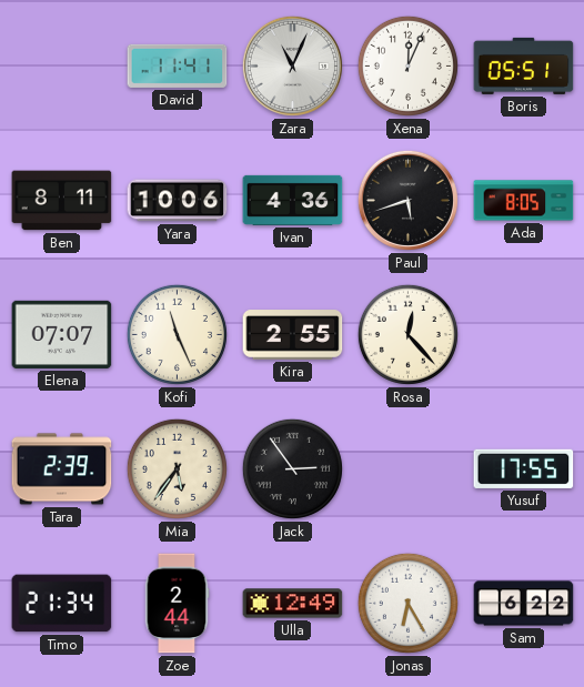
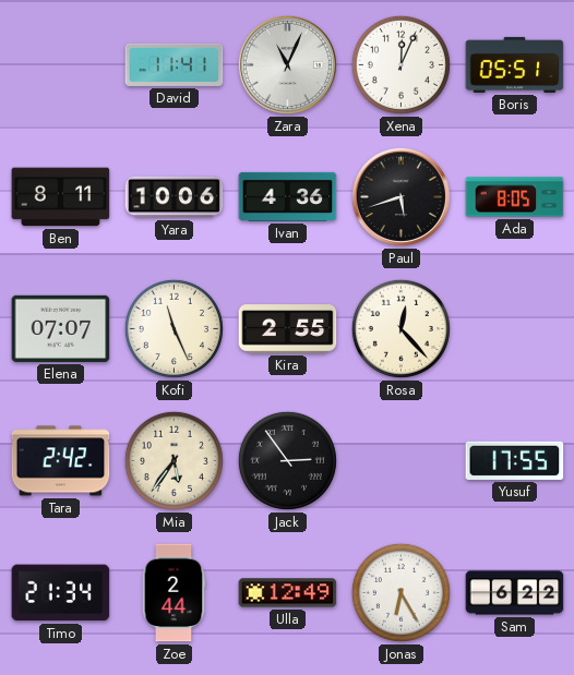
Tara: 2:39 -> 2:42 (61, 461)
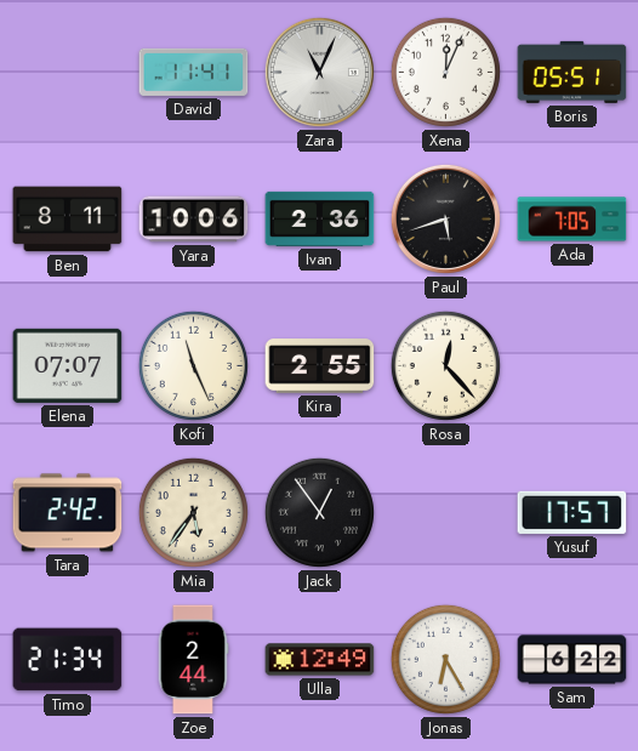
Ivan: 4:36 -> 2:36 (320, 218)
Ada: 8:05 -> 7:05 (573, 220)
Jack: 2:54 -> 12:54 (319, 512)
Yusuf: 17:55 -> 17:57 (573, 512)
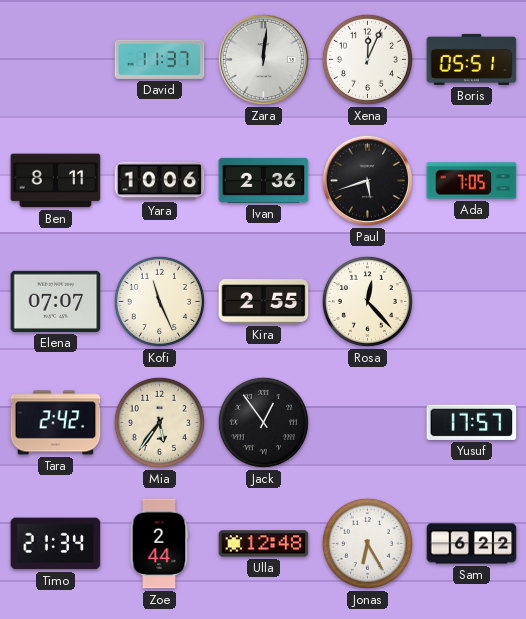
David: 11:41 -> 11:37 (160, 59)
Zara: 11:04 -> 12:01 (263, 59)
Ulla: 12:49 -> 12:48 (264, 544)
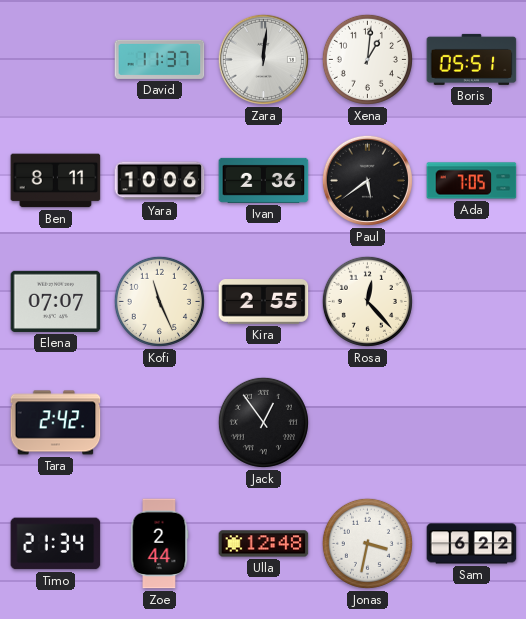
Xena: 12:04 -> 1:01 (367, 59)
Paul: 5:42 -> 5:39 (367, 180)
Mia: 5:36 -> none (159, 422)
Yusuf: 17:57 -> none (472, 422)
Jonas: 6:25 -> 3:32 (367, 543)
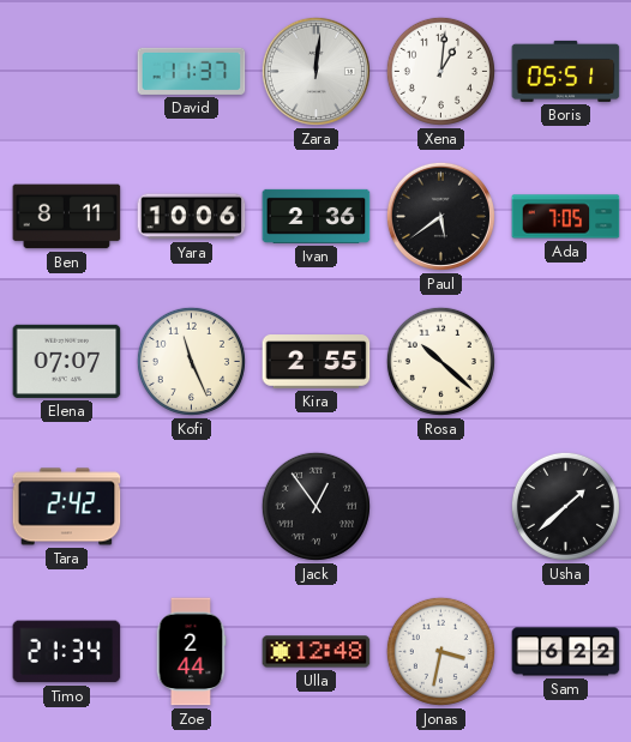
Rosa: 12:23 -> 10:22 (440, 361)
Usha: none -> 1:38 (565, 506)
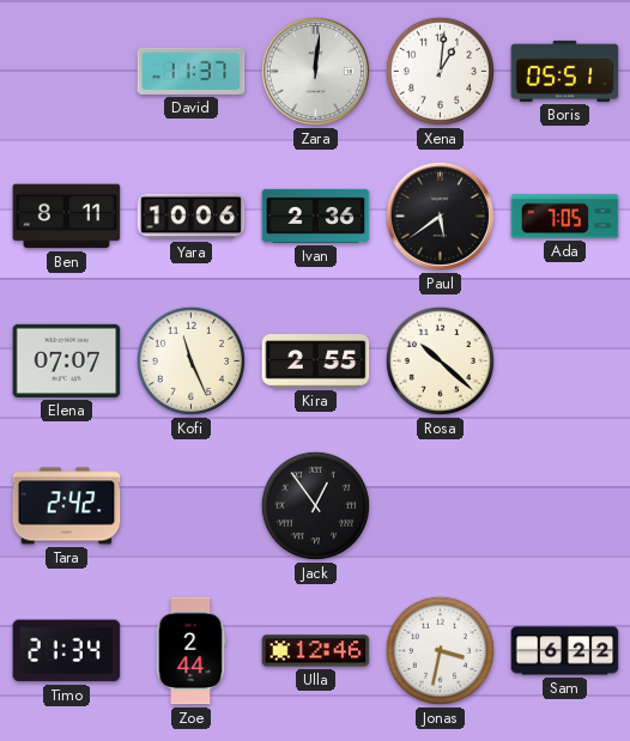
Usha: 1:38 -> none (565, 506)
Ulla: 12:48 -> 12:46 (316, 651)
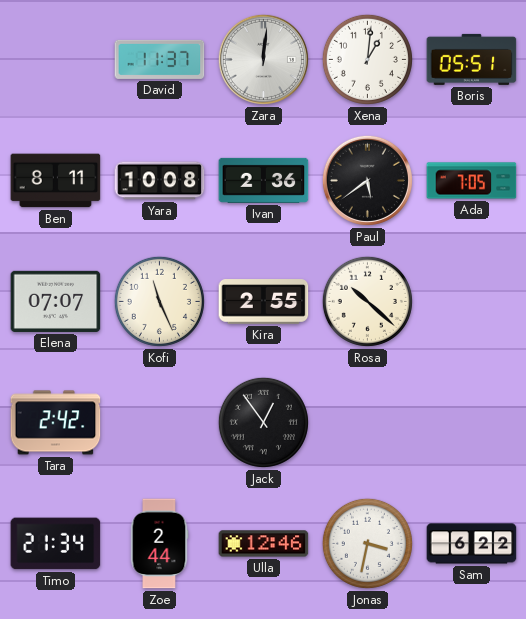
Yara: 10:06 -> 10:08 (160, 181)
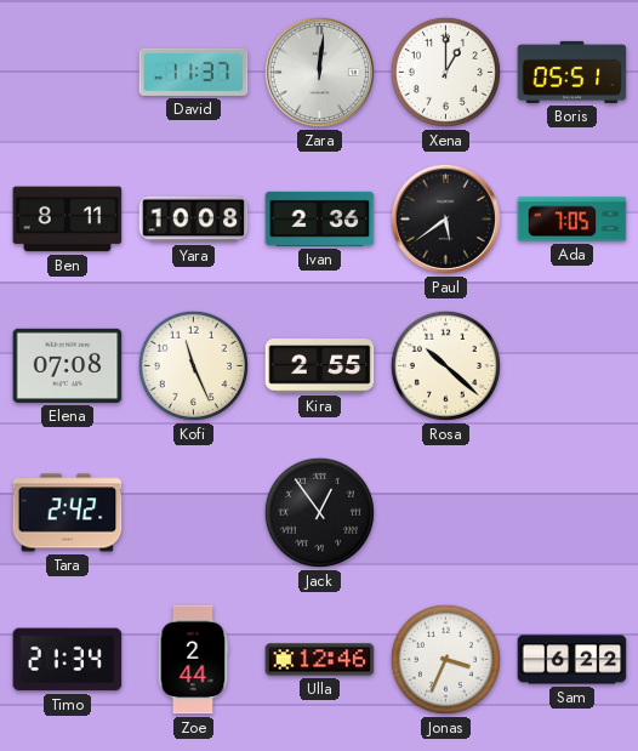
Xena: 1:01 -> 1:00 (445, 72)
Elena: 07:07 -> 07:08 (68, 365)
Jonas: 3:32 -> 3:34 (445, 659)
